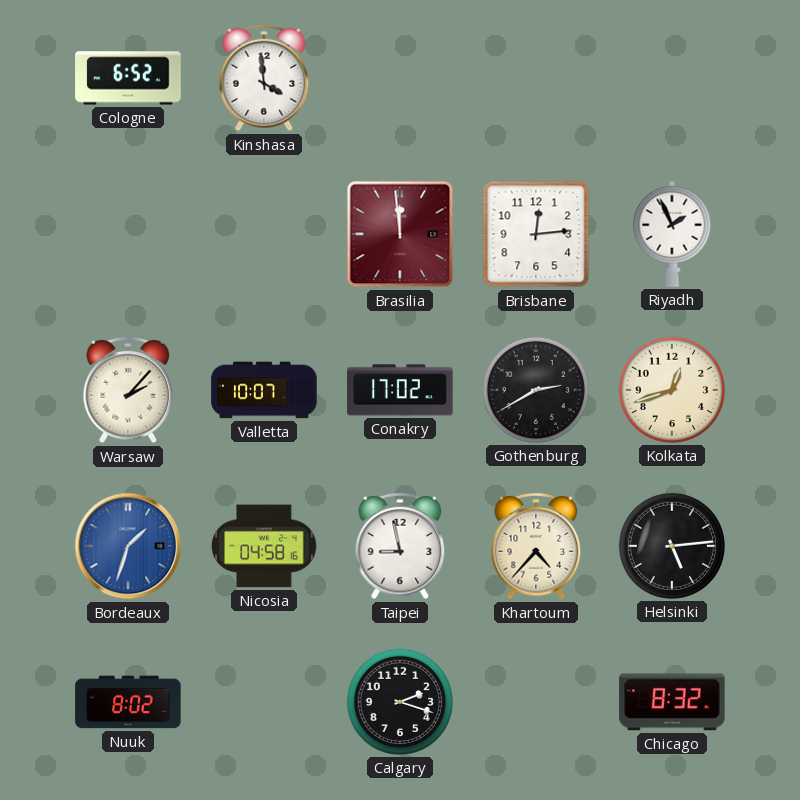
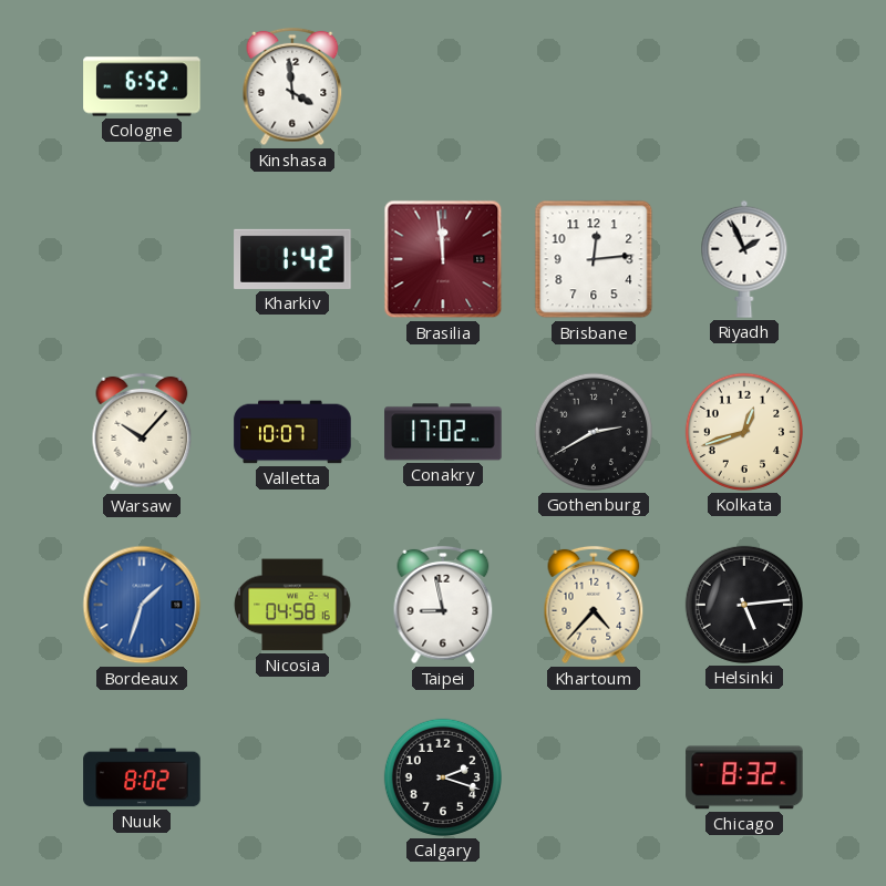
Kharkiv: none -> 1:42 (292, 259)
Warsaw: 2:07 -> 10:07 (142, 432)
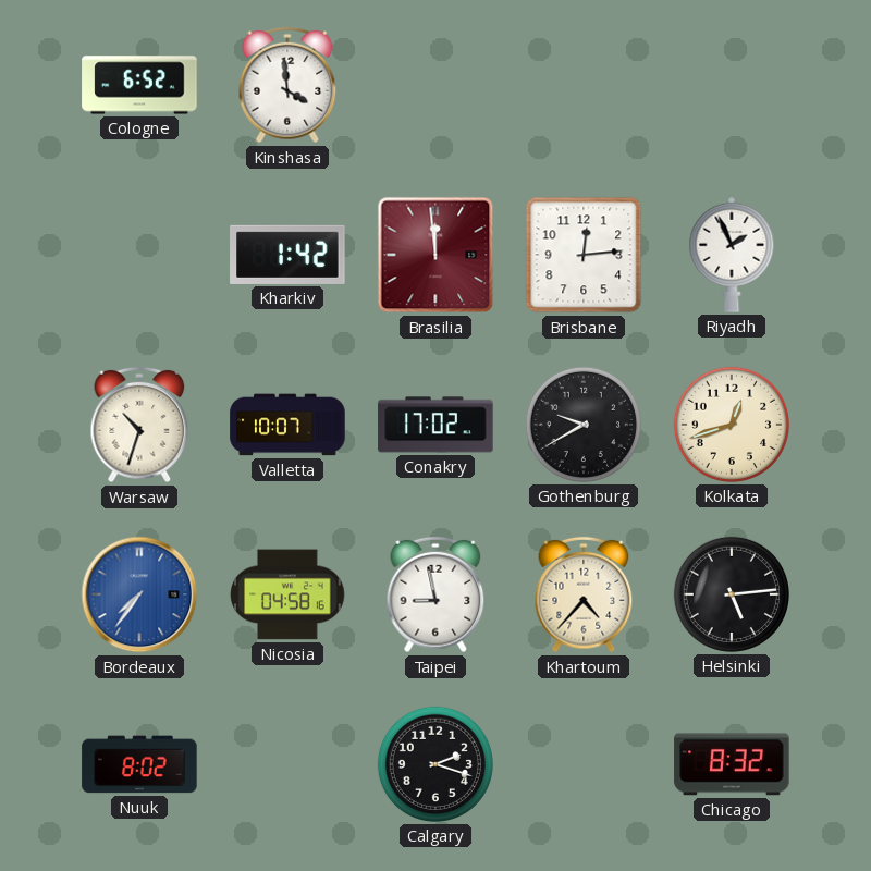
Warsaw: 10:07 -> 10:33 (139, 425)
Gothenburg: 2:40 -> 9:40 (584, 425)
Bordeaux: 1:33 -> 7:36 (139, 594)
